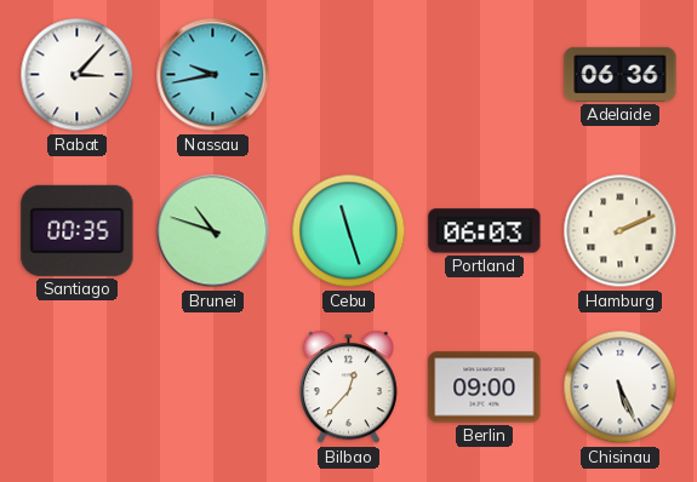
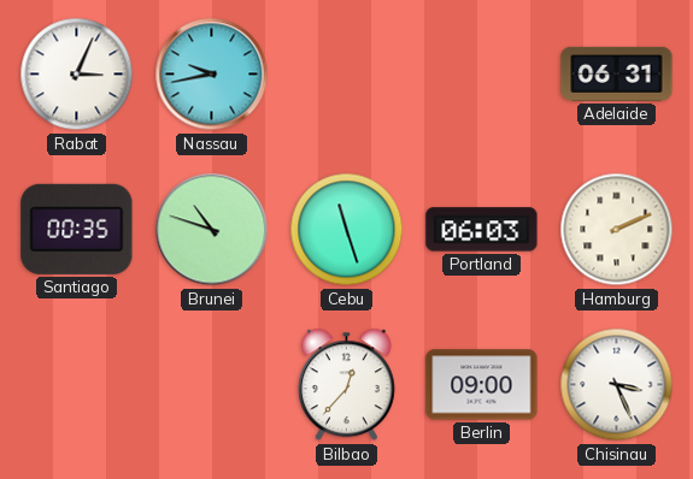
Rabat: 3:07 -> 3:04 (77, 75)
Adelaide: 06:36 -> 06:31 (617, 73)
Chisinau: 5:26 -> 3:26 (617, 385)
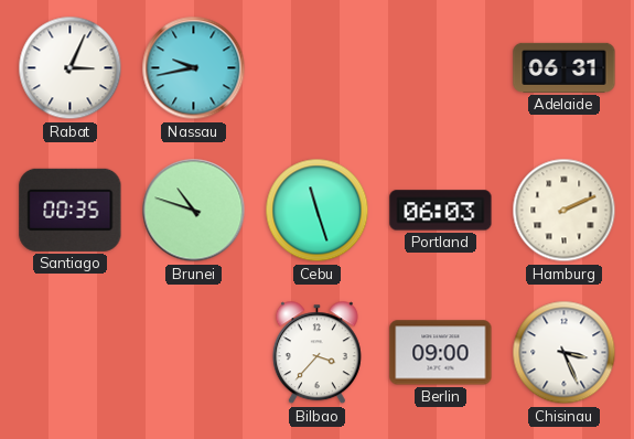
Bilbao: 12:37 -> 3:37 (316, 353)
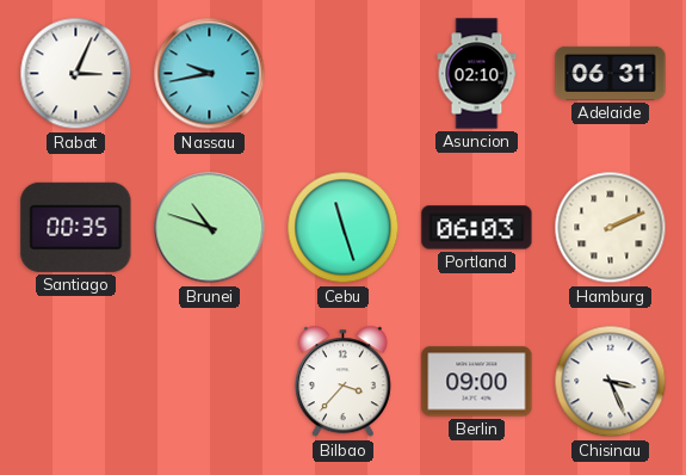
Asuncion: none -> 02:10 (477, 74)
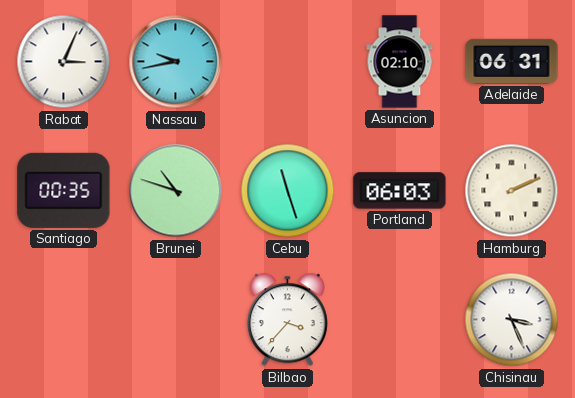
Berlin: 09:00 -> none (477, 382)
